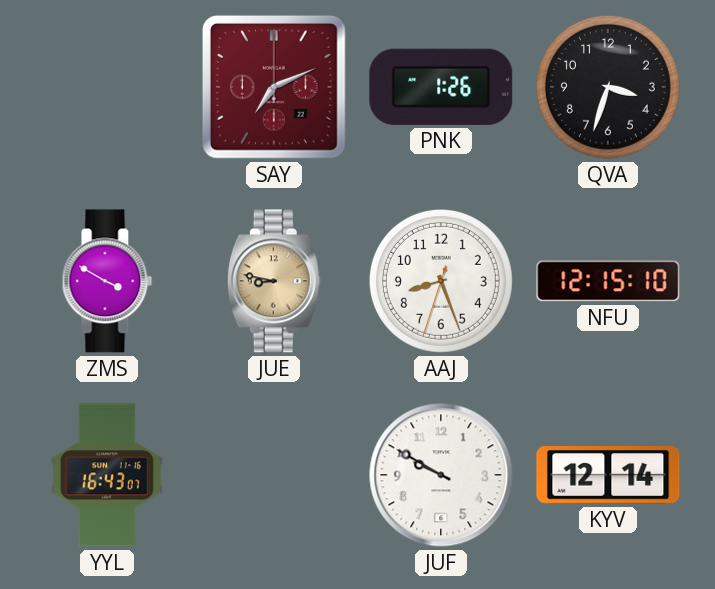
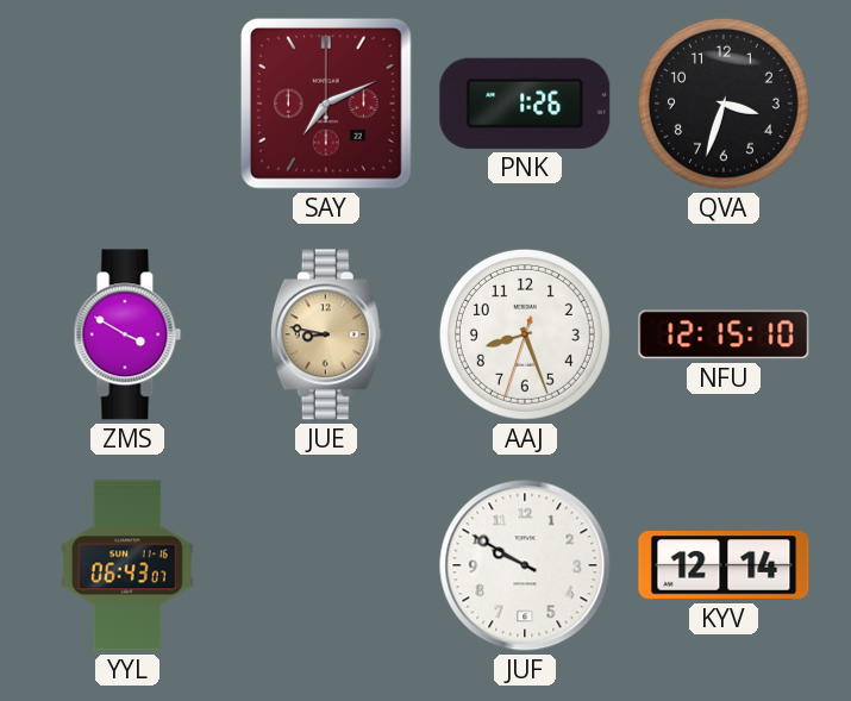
YYL: 16:43 -> 06:43 (127, 565)
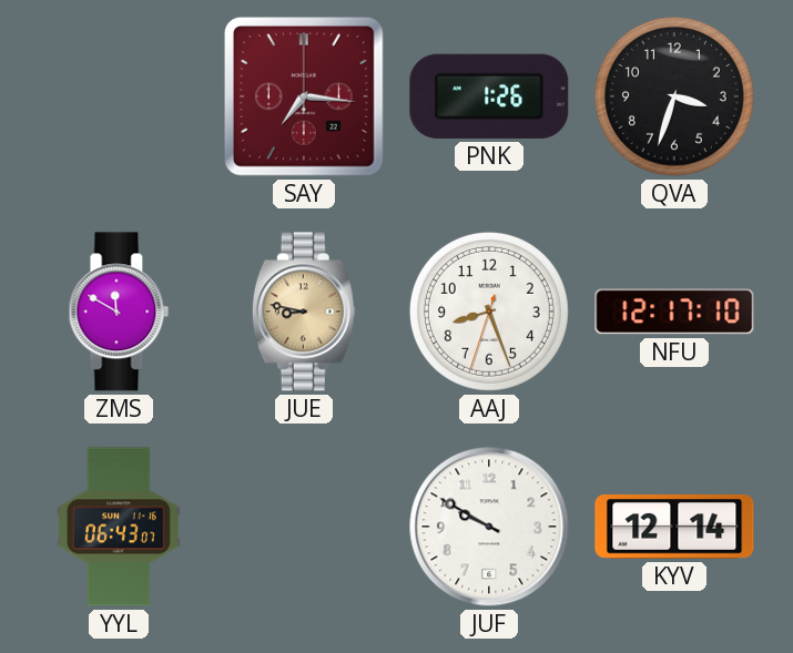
SAY: 7:11 -> 7:16 (304, 96)
ZMS: 3:50 -> 11:50 (119, 312)
NFU: 12:15 -> 12:17 (674, 312)
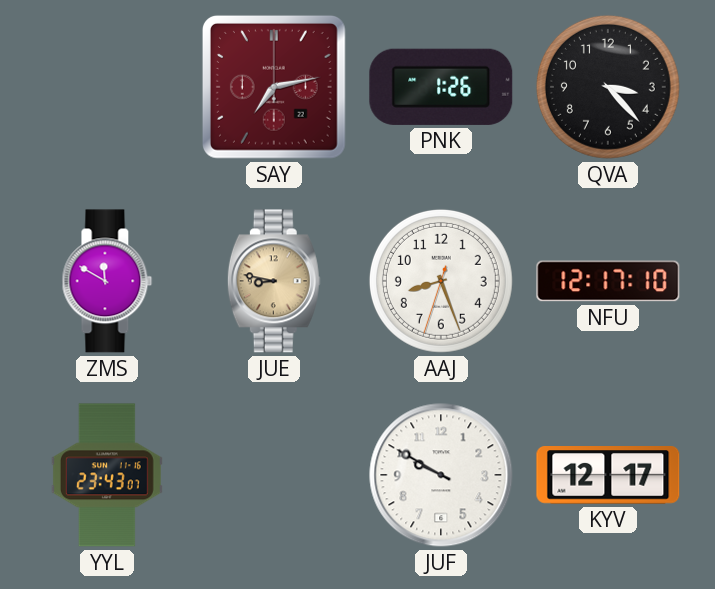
SAY: 7:16 -> 7:13 (274, 87)
QVA: 3:33 -> 3:23 (608, 87)
YYL: 06:43 -> 23:43 (107, 475)
KYV: 12:14 -> 12:17 (608, 476)
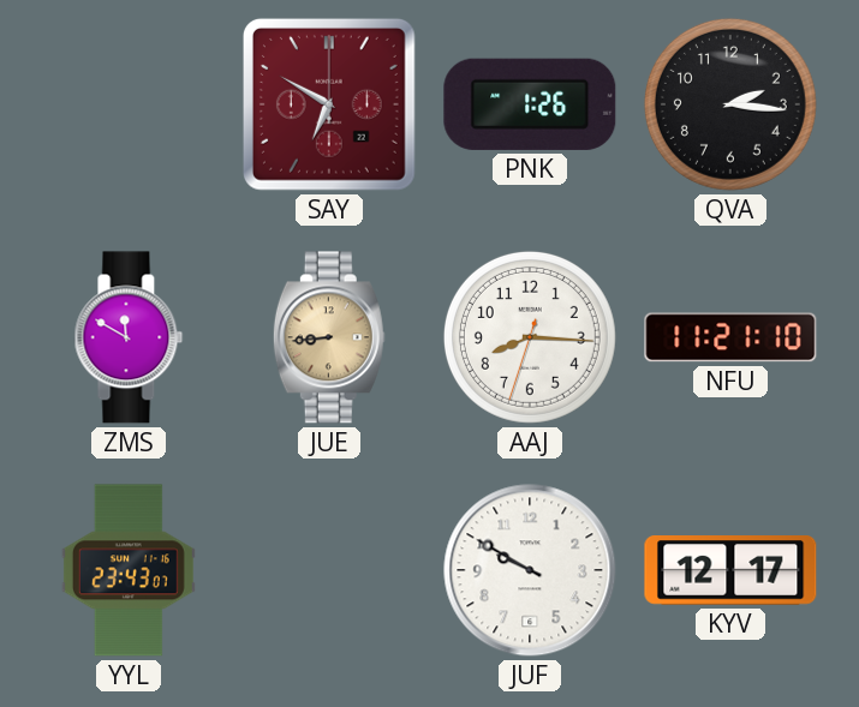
SAY: 7:13 -> 6:50 (329, 104)
QVA: 3:23 -> 2:16 (730, 104)
JUE: 8:47 -> 8:44 (329, 337)
AAJ: 8:26 -> 8:15 (530, 337)
NFU: 12:17 -> 11:21 (730, 337)
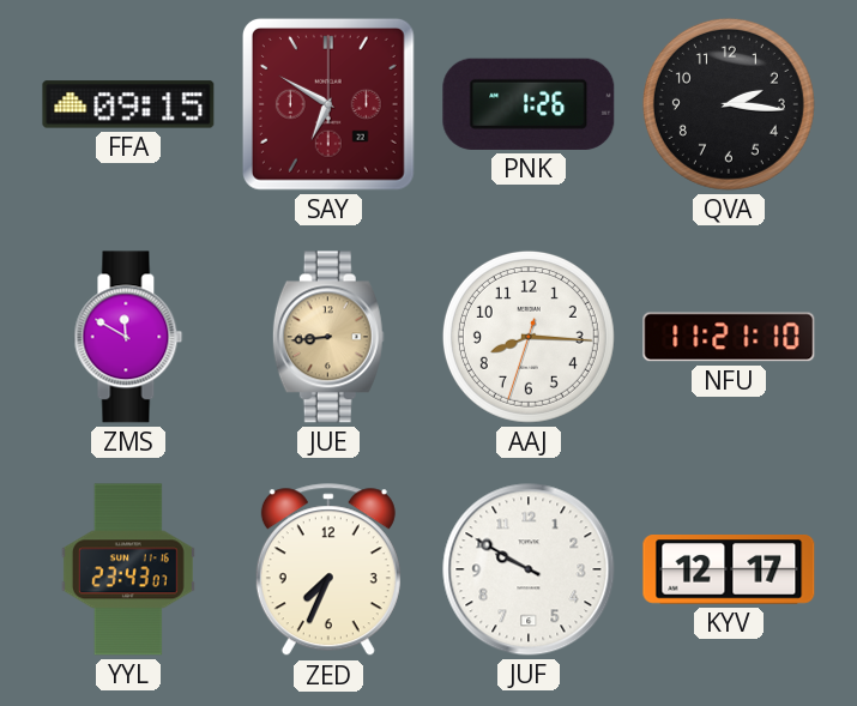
FFA: none -> 09:15 (128, 104)
ZED: none -> 7:34 (328, 571)
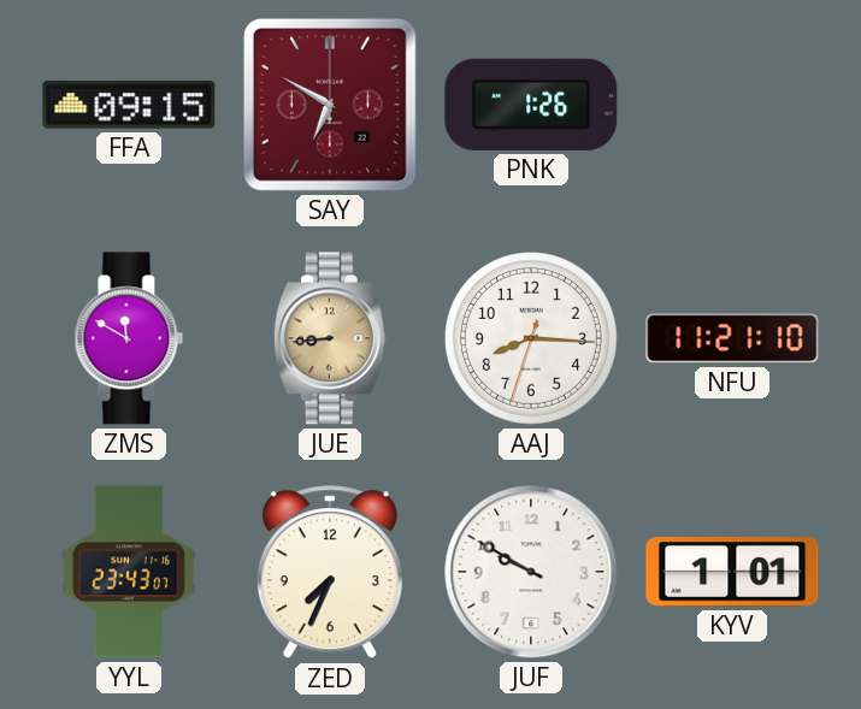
QVA: 2:16 -> none (729, 104)
KYV: 12:17 -> 1:01 (732, 573)
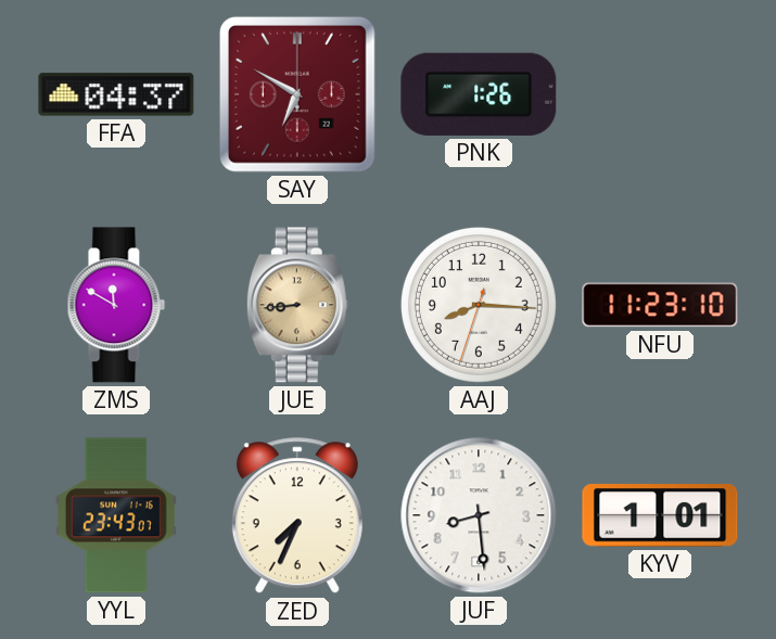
FFA: 09:15 -> 04:37 (116, 94)
NFU: 11:21 -> 11:23 (660, 305)
JUF: 9:50 -> 8:29 (479, 515)
